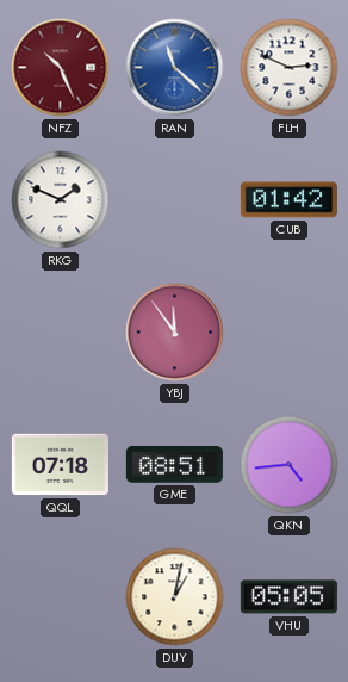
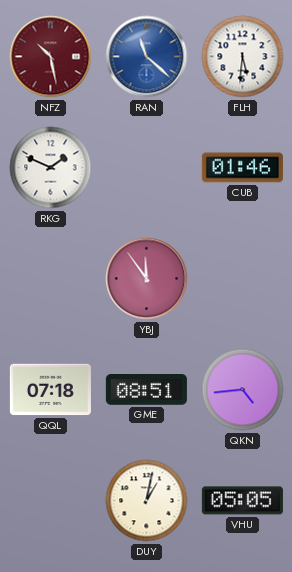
NFZ: 10:26 -> 10:28 (51, 57)
FLH: 2:49 -> 5:31 (243, 57)
CUB: 01:42 -> 01:46 (242, 168)
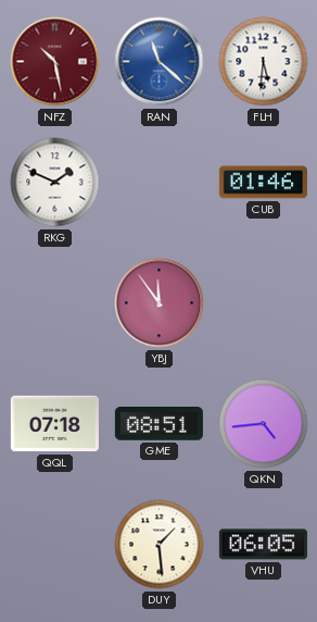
DUY: 1:02 -> 1:29 (160, 545)
VHU: 05:05 -> 06:05 (263, 545)
